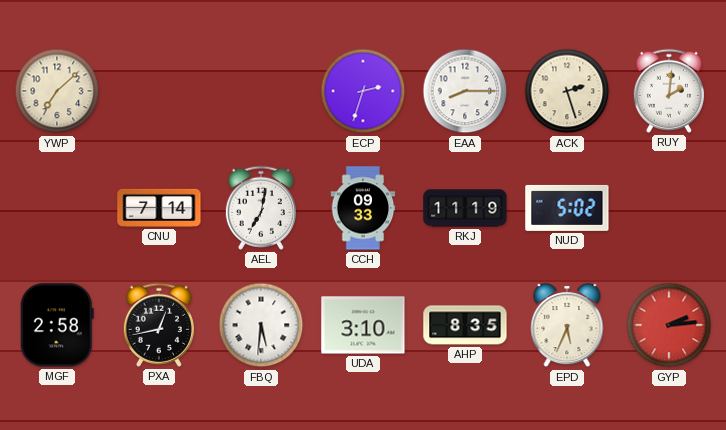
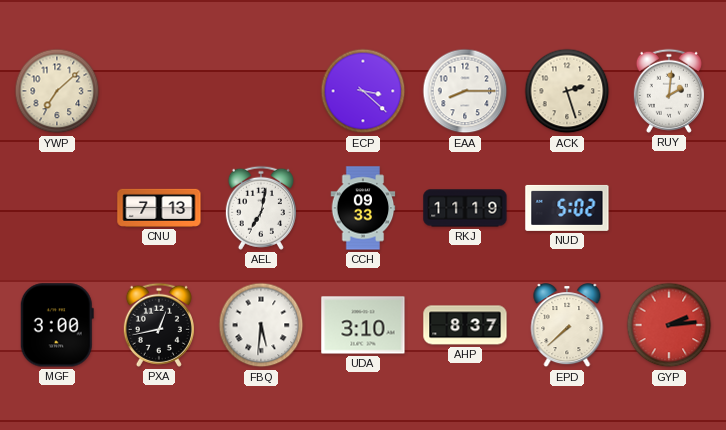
ECP: 2:33 -> 3:22 (363, 91)
CNU: 7:14 -> 7:13 (159, 208)
MGF: 2:58 -> 3:00 (57, 325)
AHP: 8:35 -> 8:37 (465, 325)
EPD: 5:34 -> 7:38 (567, 326)
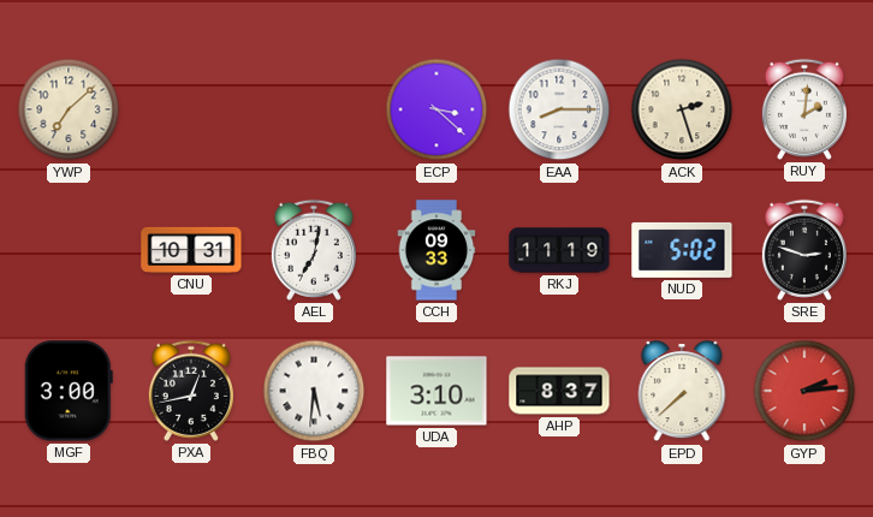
CNU: 7:13 -> 10:31 (191, 250)
SRE: none -> 2:48 (804, 250)
